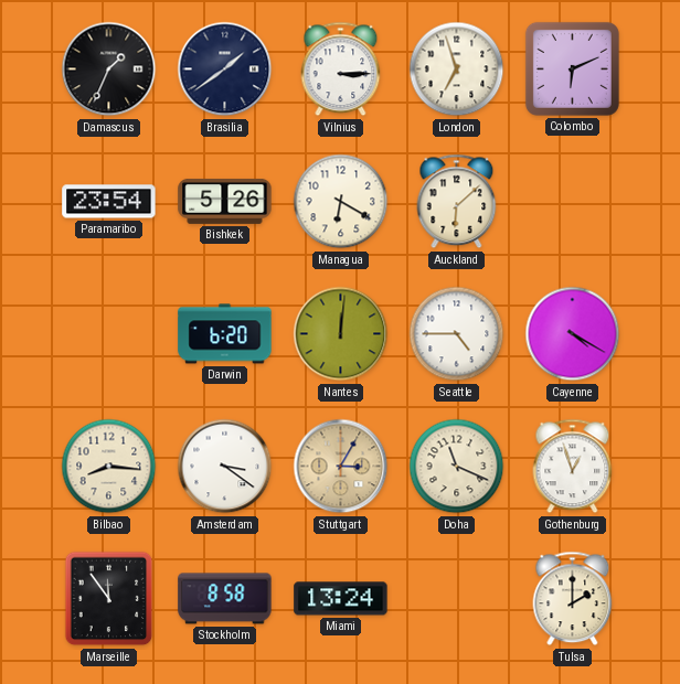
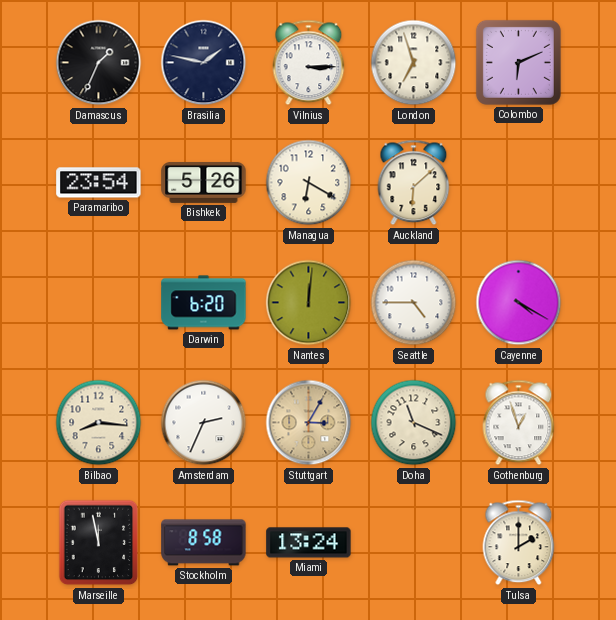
Brasilia: 1:39 -> 1:47 (204, 63)
Amsterdam: 3:21 -> 2:34 (204, 423)
Marseille: 11:54 -> 11:58 (99, 543)
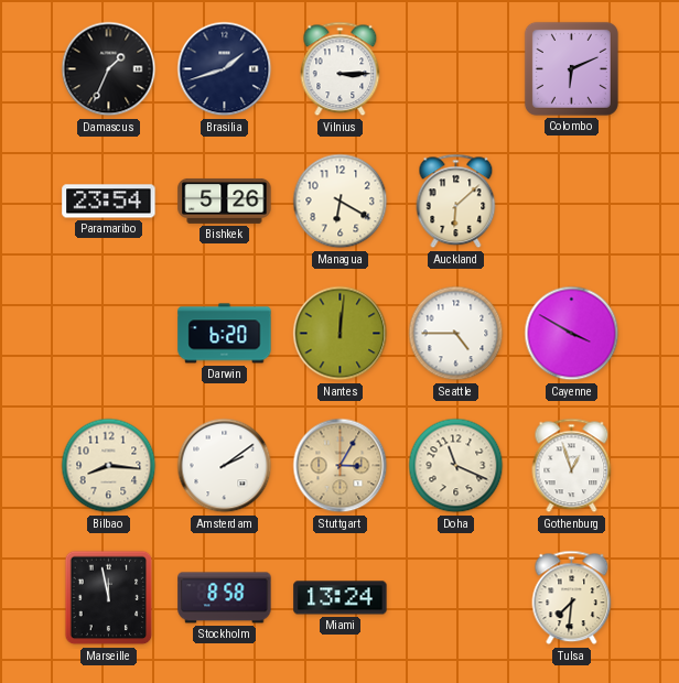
Brasilia: 1:47 -> 1:42 (225, 69)
London: 6:57 -> none (414, 63)
Cayenne: 4:20 -> 3:50 (572, 334)
Amsterdam: 2:34 -> 2:09 (225, 466)
Tulsa: 2:00 -> 7:31 (572, 598)
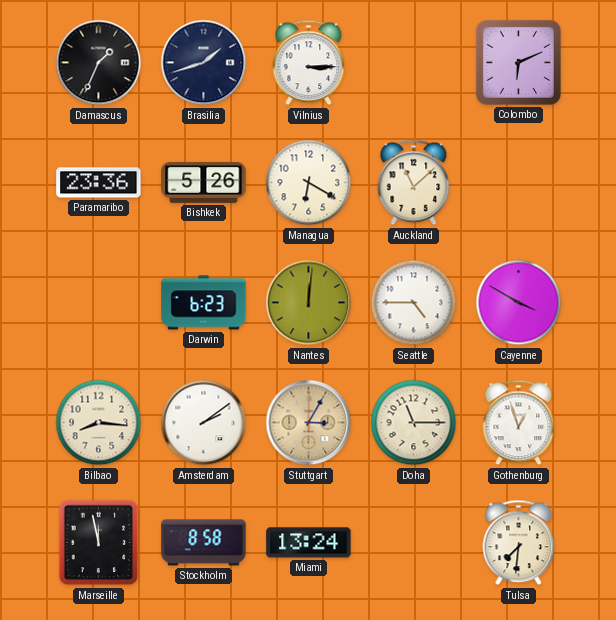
Paramaribo: 23:54 -> 23:36 (99, 183)
Auckland: 6:08 -> 11:08 (414, 183)
Darwin: 6:20 -> 6:23 (204, 303)
Doha: 11:19 -> 11:15 (414, 423)
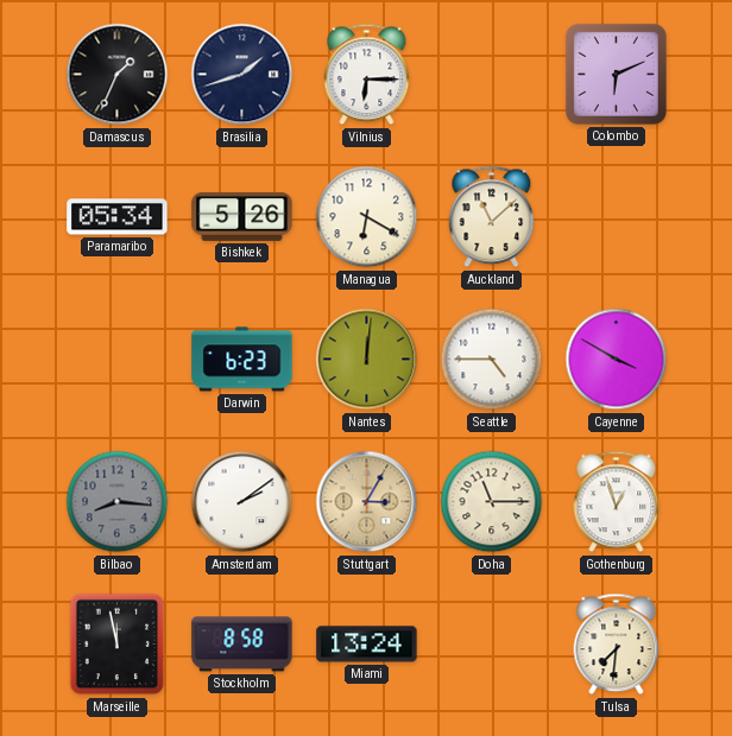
Vilnius: 3:15 -> 6:15 (367, 75)
Paramaribo: 23:36 -> 05:34 (118, 217)
Bilbao dial: cream -> grey (118, 502)
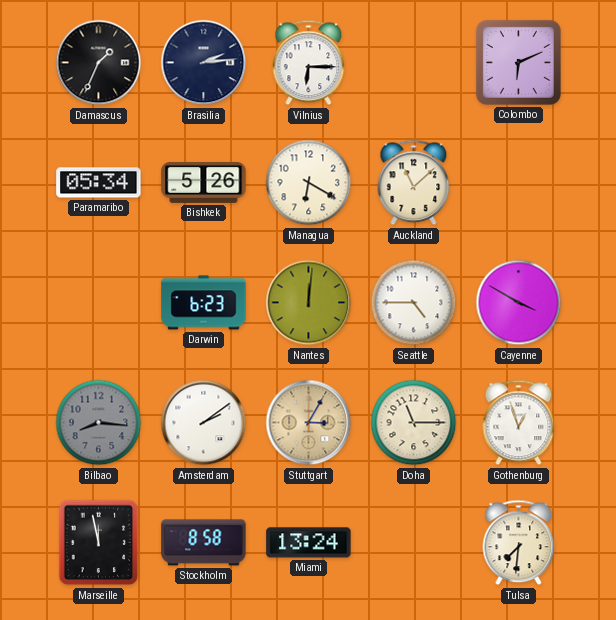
Brasilia: 1:42 -> 2:14 (204, 63)
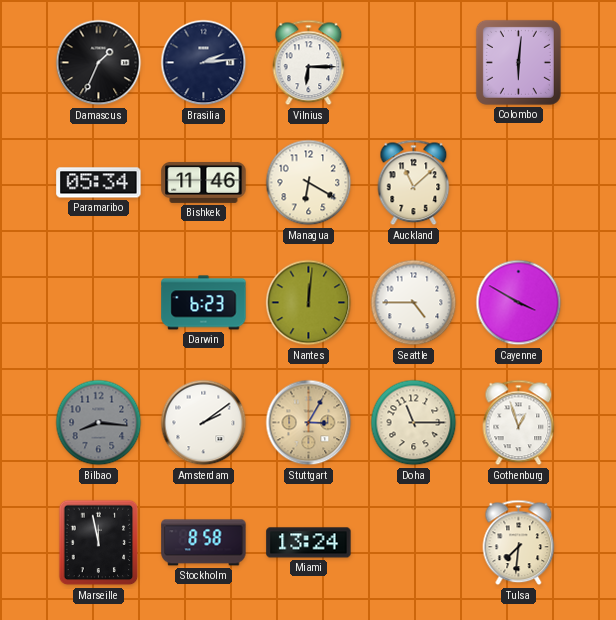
Colombo: 6:11 -> 6:01 (518, 62)
Bishkek: 5:26 -> 11:46 (204, 182)
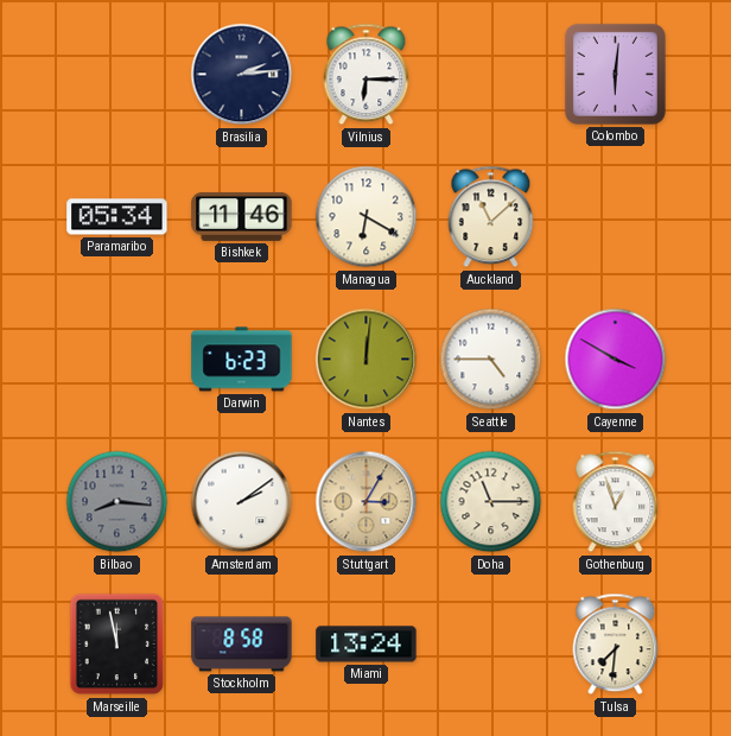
Damascus: 1:34 -> none (99, 63)
